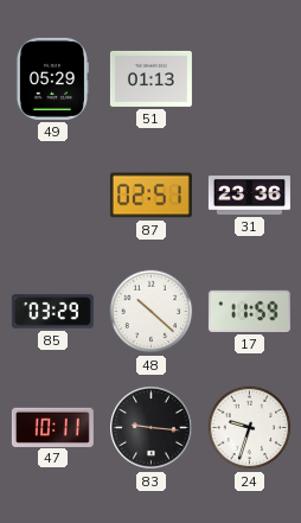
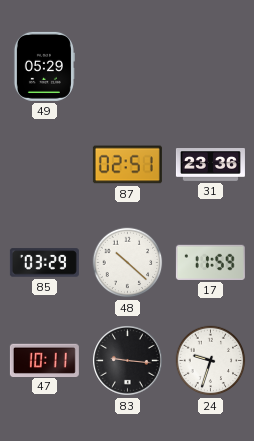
51: 01:13 -> none (150, 78)
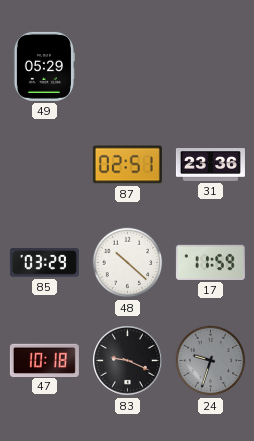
47: 10:11 -> 10:18 (44, 360)
83: 9:16 -> 9:19 (128, 361)
24 dial: white -> grey (211, 361)
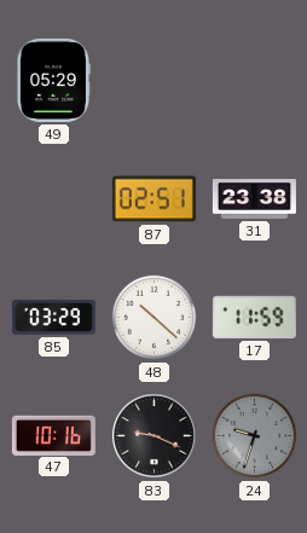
31: 23:36 -> 23:38 (254, 199)
47: 10:18 -> 10:16 (53, 435)
